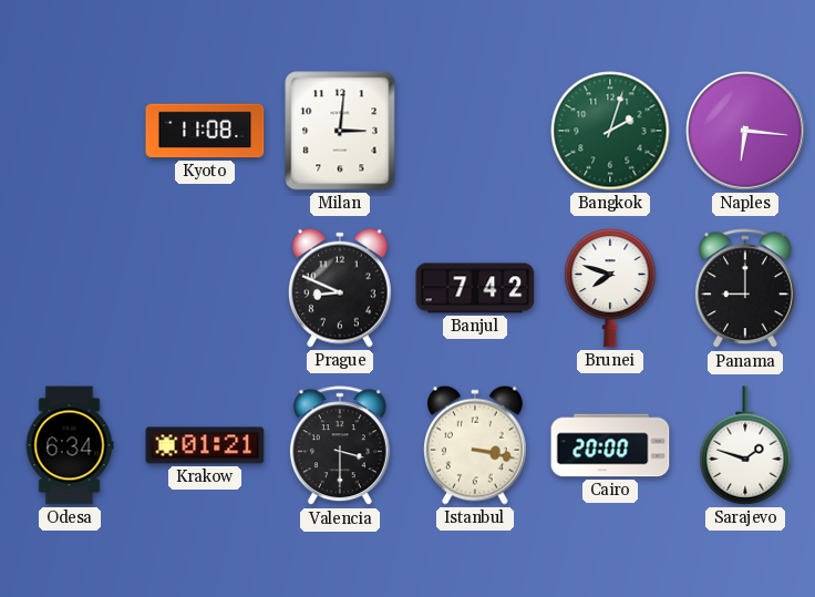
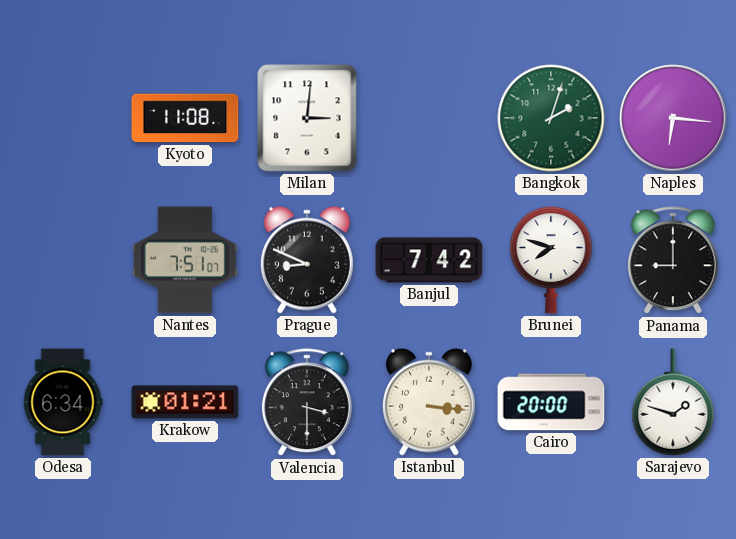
Nantes: none -> 7:51 (185, 260)
Istanbul: 3:17 -> 3:16 (429, 402)
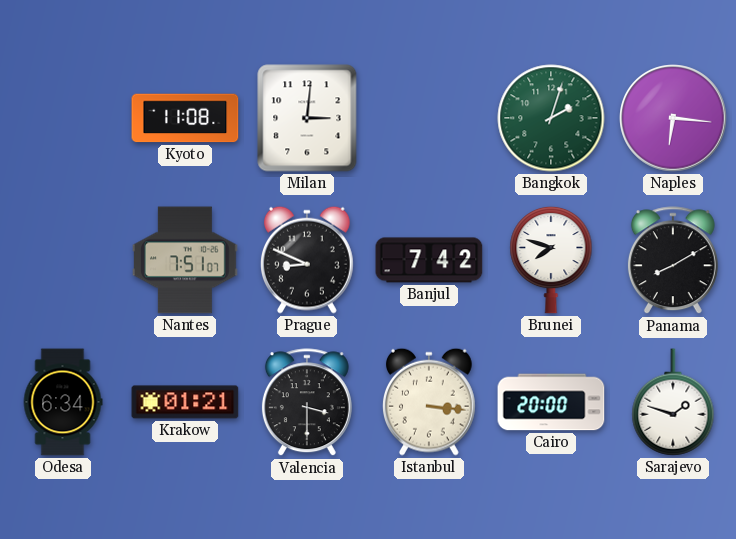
Panama: 9:00 -> 8:10 (673, 261)
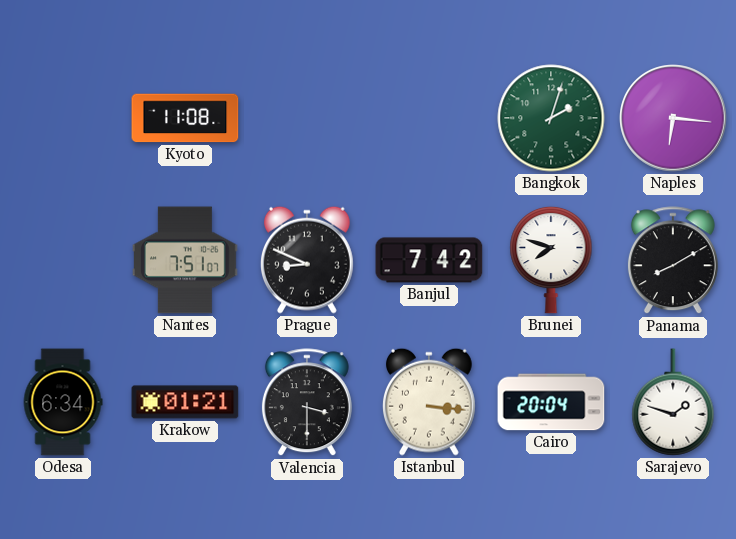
Milan: 3:01 -> none (307, 118)
Cairo: 20:00 -> 20:04 (551, 402)
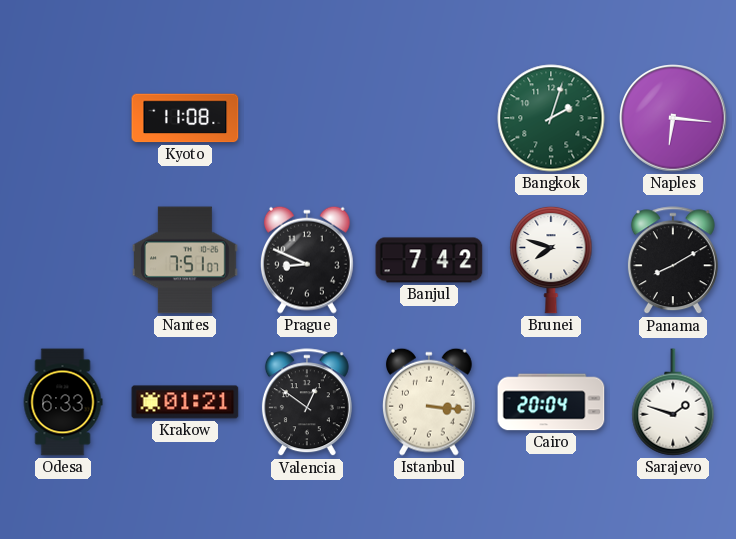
Odesa: 6:34 -> 6:33 (63, 402)
Valencia: 3:30 -> 12:51 (307, 403)
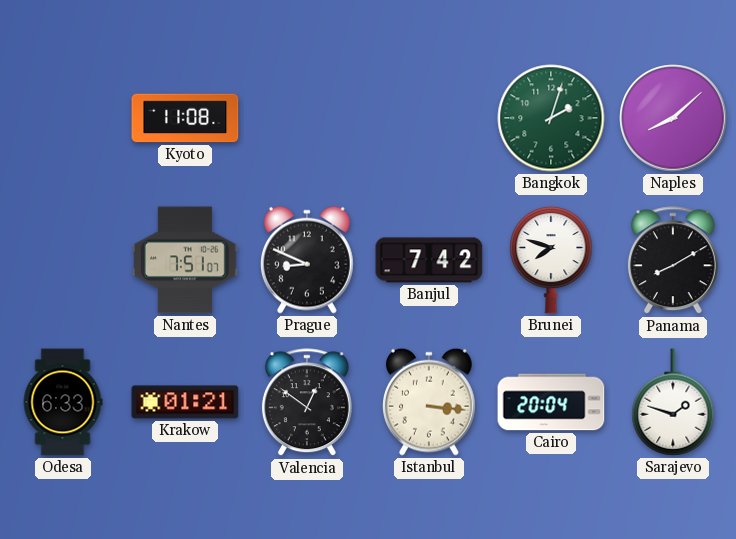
Naples: 6:16 -> 8:08 (673, 118)
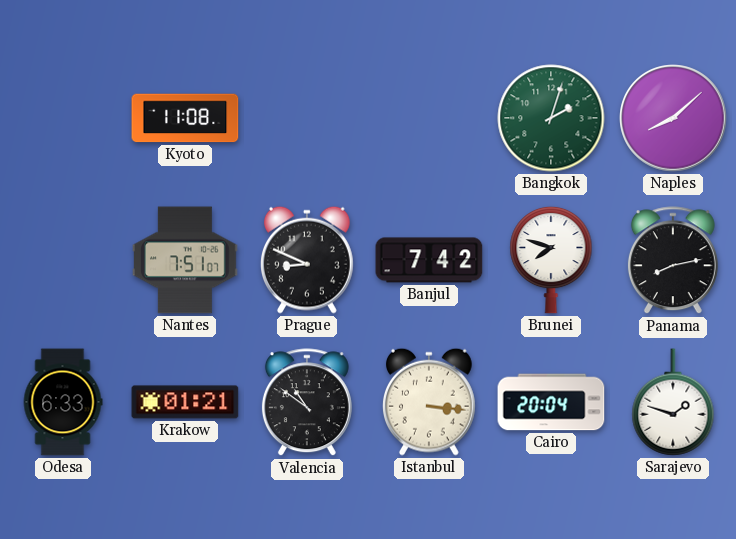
Panama: 8:10 -> 8:13 (673, 261)
Valencia: 12:51 -> 10:51 (307, 403)
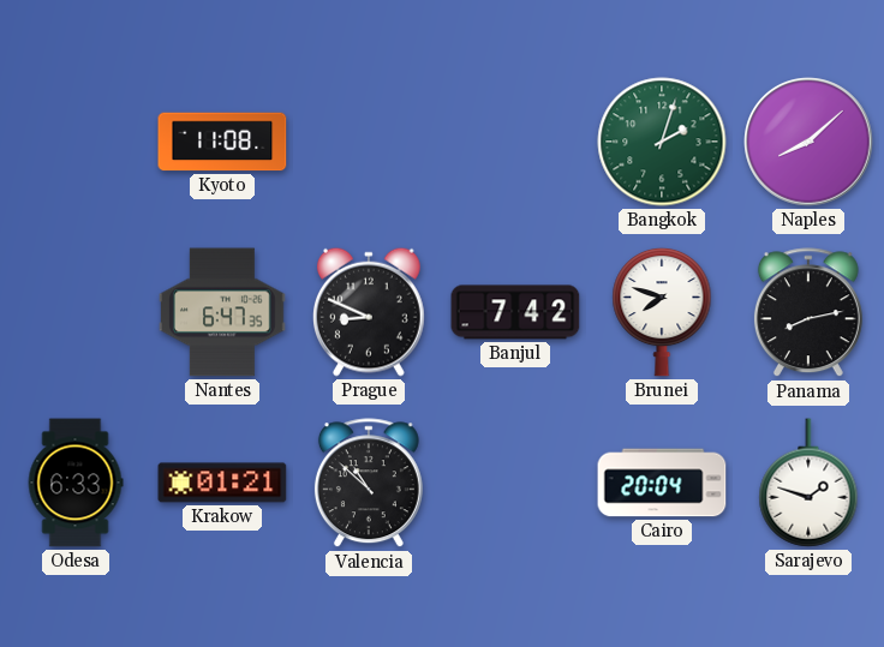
Nantes: 7:51 -> 6:47 (222, 312)
Valencia: 10:51 -> 10:52 (369, 484)
Istanbul: 3:16 -> none (429, 402)
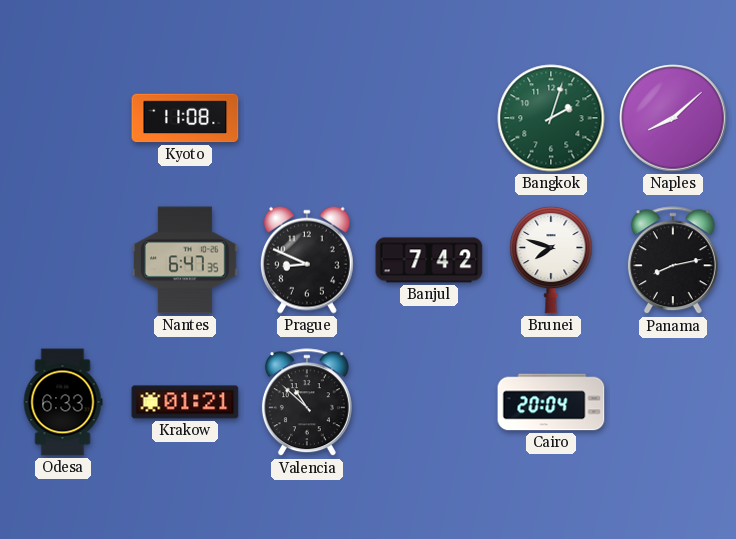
Sarajevo: 1:48 -> none (808, 483)
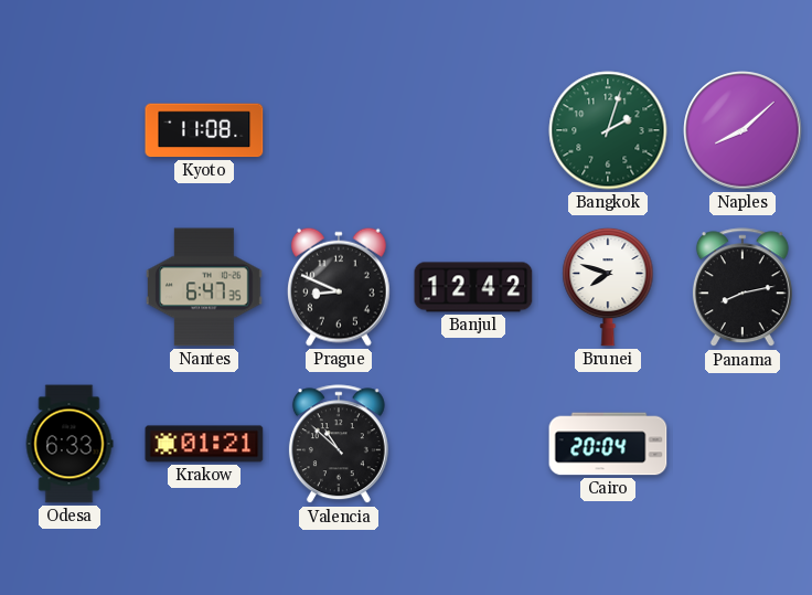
Banjul: 7:42 -> 12:42 (473, 287)
